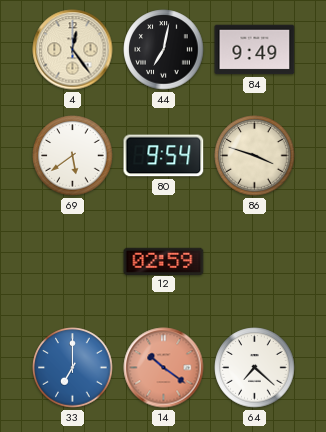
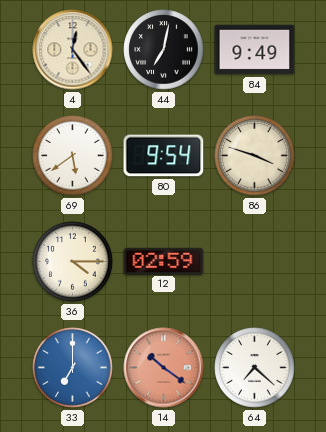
36: none -> 4:15 (73, 262)
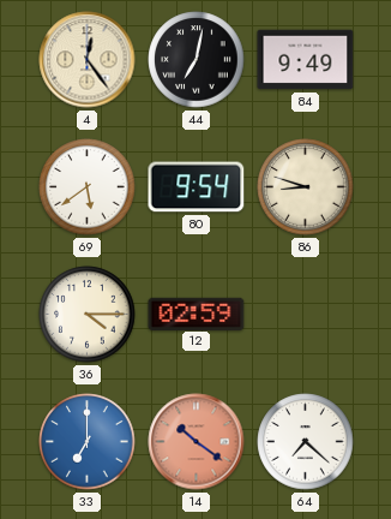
86: 3:48 -> 8:48 (306, 187)
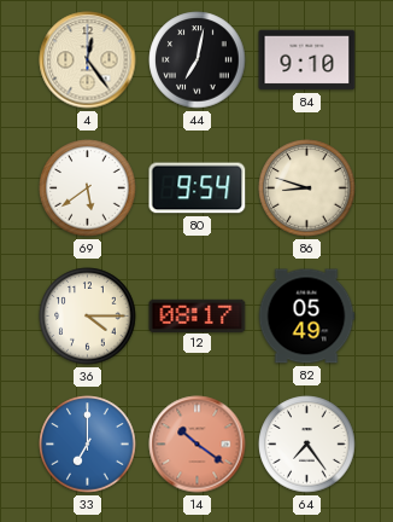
84: 9:49 -> 9:10 (307, 60)
12: 02:59 -> 08:17 (198, 315)
82: none -> 05:49 (306, 317)
64: 7:22 -> 7:24 (307, 445)
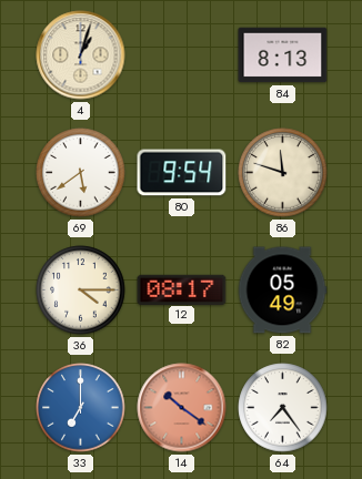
4: 12:24 -> 1:03 (81, 55)
44: 7:02 -> none (198, 60)
84: 9:10 -> 8:13 (283, 55)
86: 8:48 -> 11:48 (283, 173)
